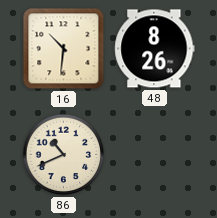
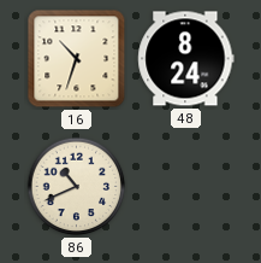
16: 10:31 -> 10:33 (77, 59)
48: 8:26 -> 8:24 (186, 59)
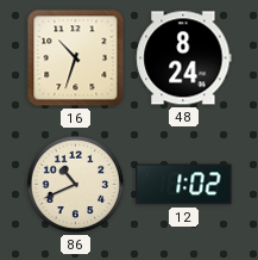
12: none -> 1:02 (184, 185)
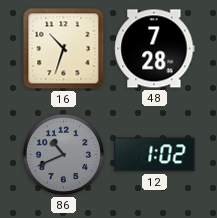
48: 8:24 -> 7:28 (155, 49)
86 dial: cream -> grey (64, 155)
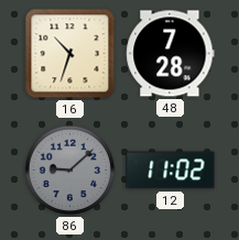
86: 10:41 -> 9:08 (70, 171)
12: 1:02 -> 11:02 (171, 171)
